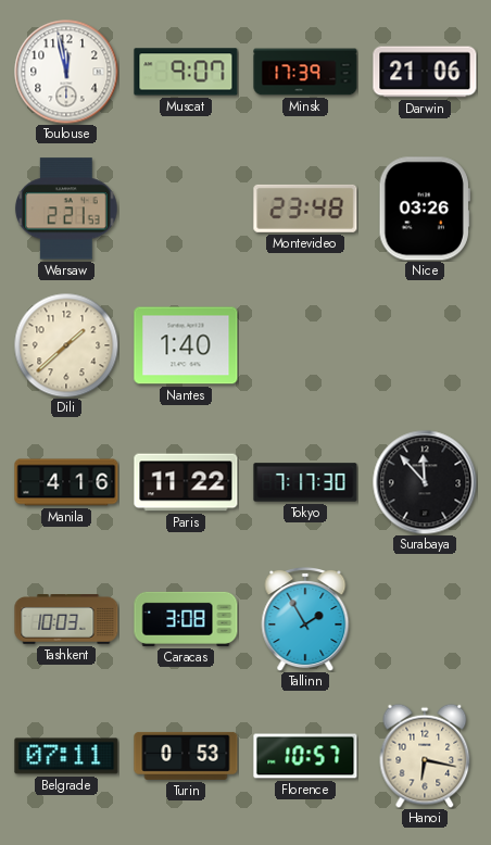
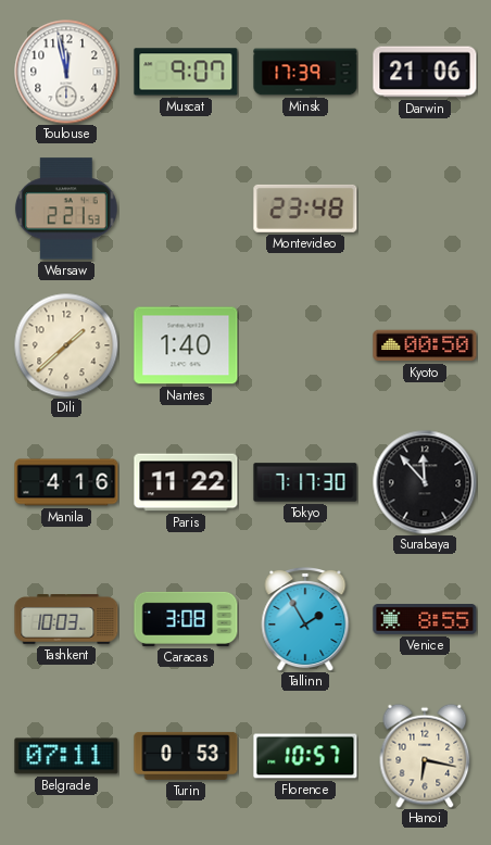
Nice: 03:26 -> none (425, 209)
Kyoto: none -> 00:50 (425, 345)
Venice: none -> 8:55 (425, 620)
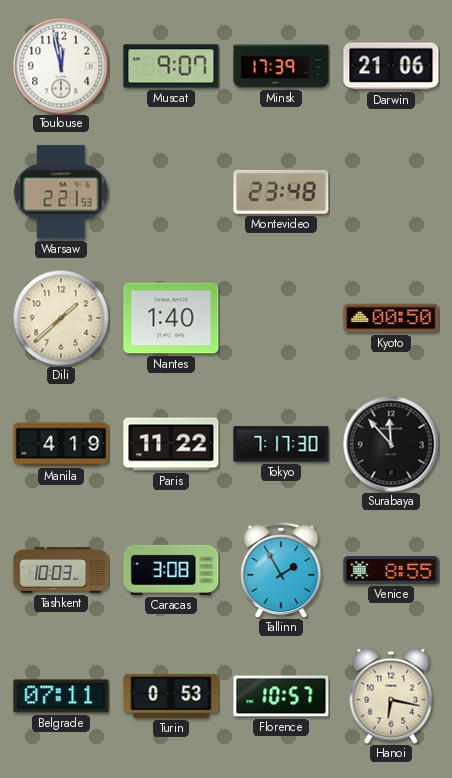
Manila: 4:16 -> 4:19 (61, 444)
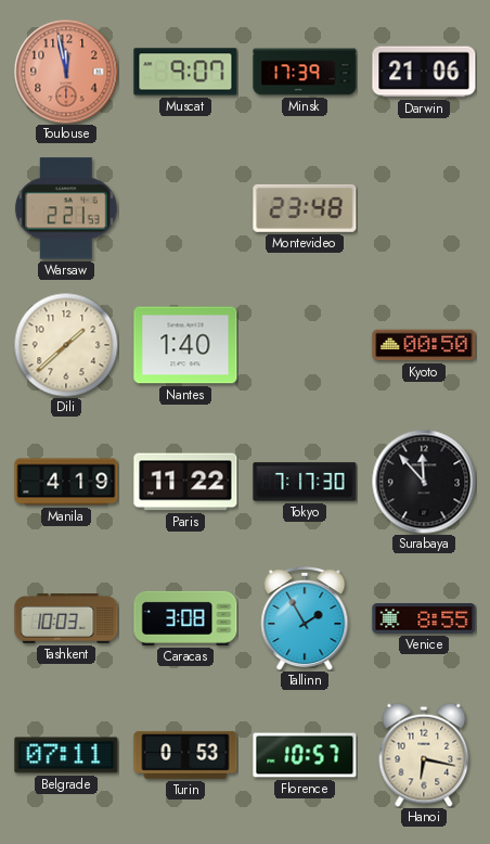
Toulouse dial: white -> salmon (66, 72)
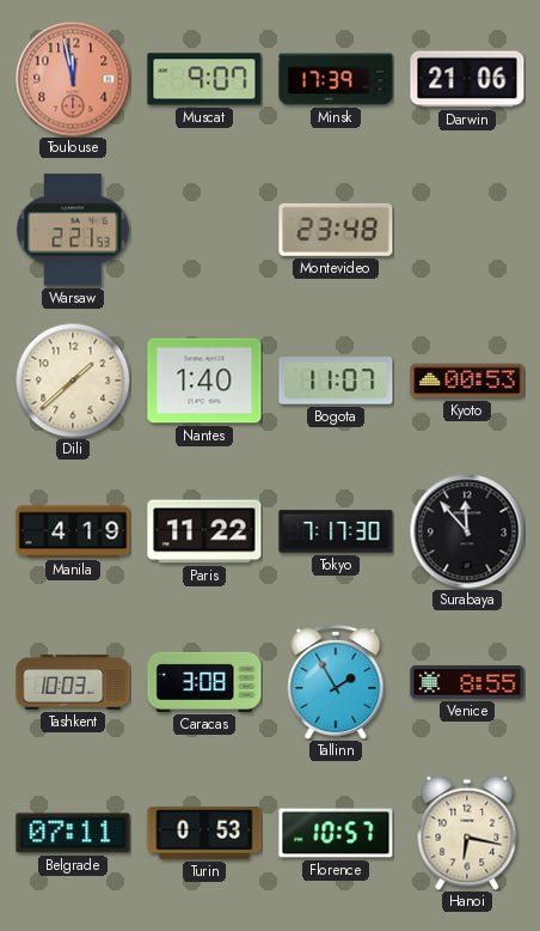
Bogota: none -> 11:07 (336, 381)
Kyoto: 00:50 -> 00:53 (467, 381)
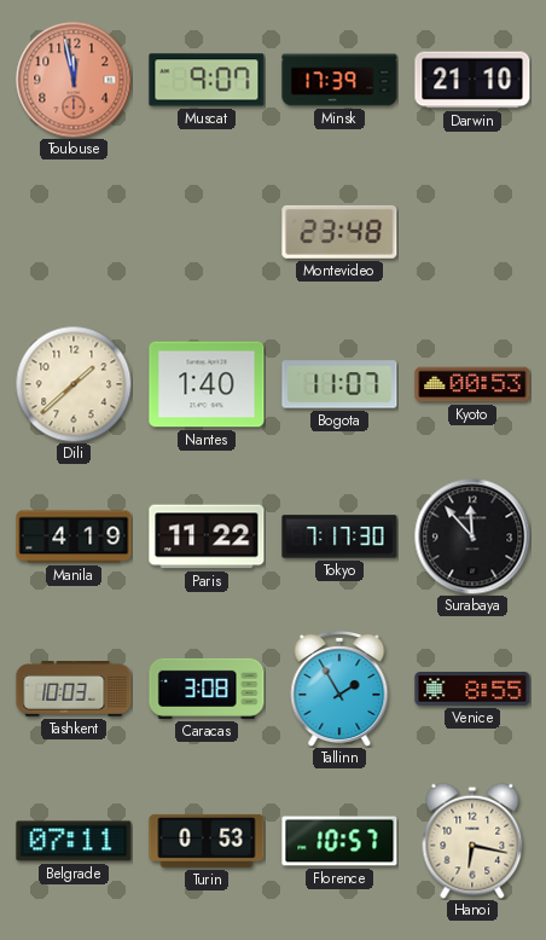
Darwin: 21:06 -> 21:10 (472, 80)
Warsaw: 2:21 -> none (73, 230)
